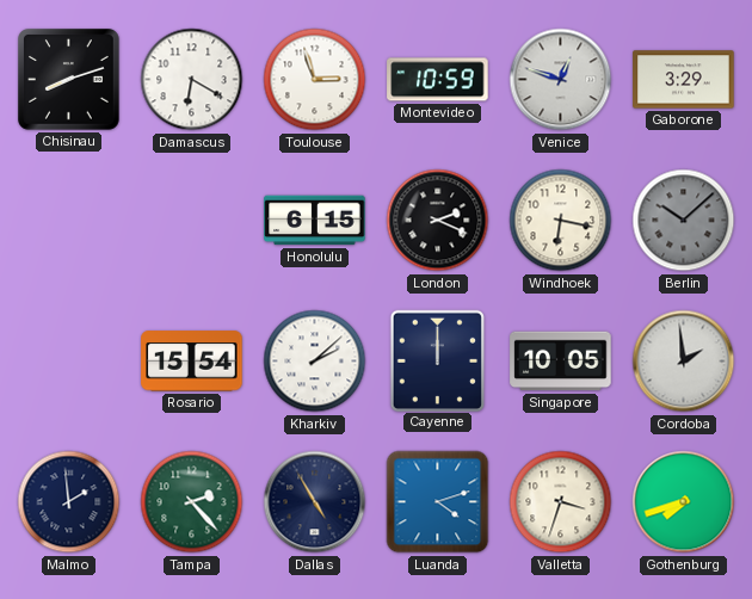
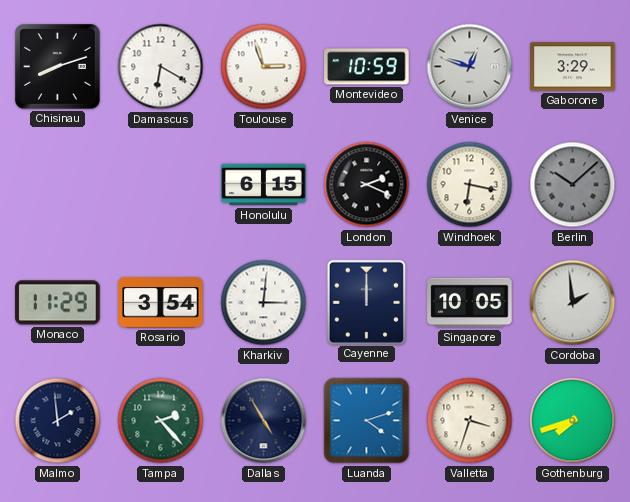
Monaco: none -> 11:29 (58, 303)
Rosario: 15:54 -> 3:54 (161, 303)
Kharkiv: 2:08 -> 3:01 (264, 303)
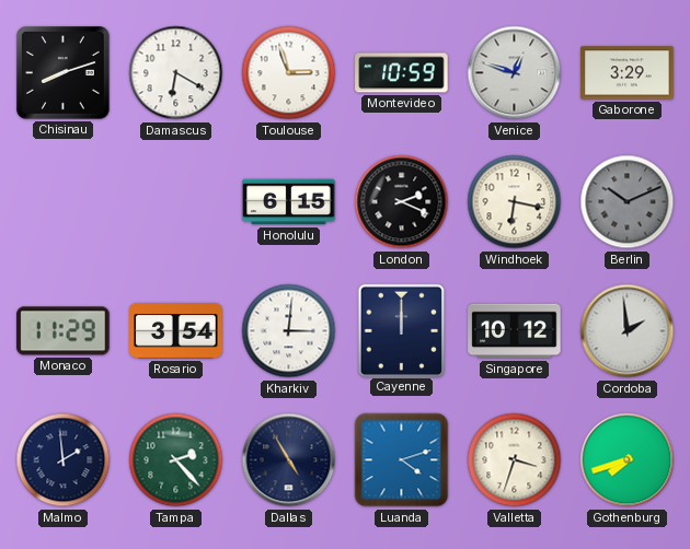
Berlin: 10:08 -> 10:11 (628, 202)
Singapore: 10:05 -> 10:12 (515, 331)
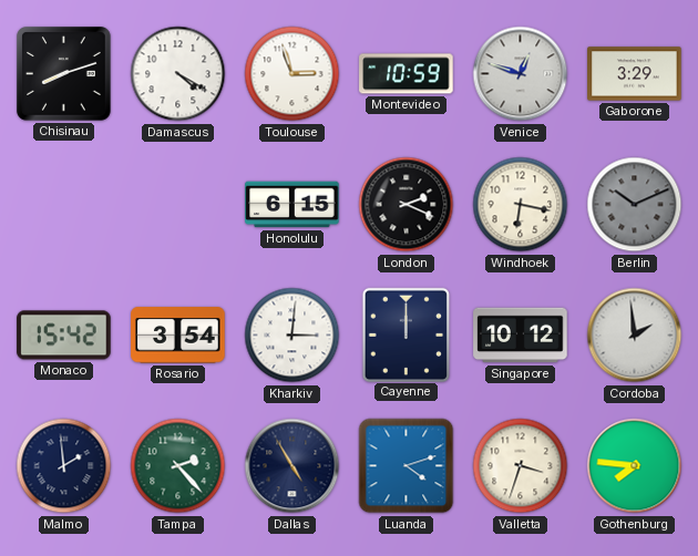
Damascus: 6:20 -> 4:20 (178, 74)
Monaco: 11:29 -> 15:42 (64, 336)
Gothenburg: 7:42 -> 7:46 (635, 466)
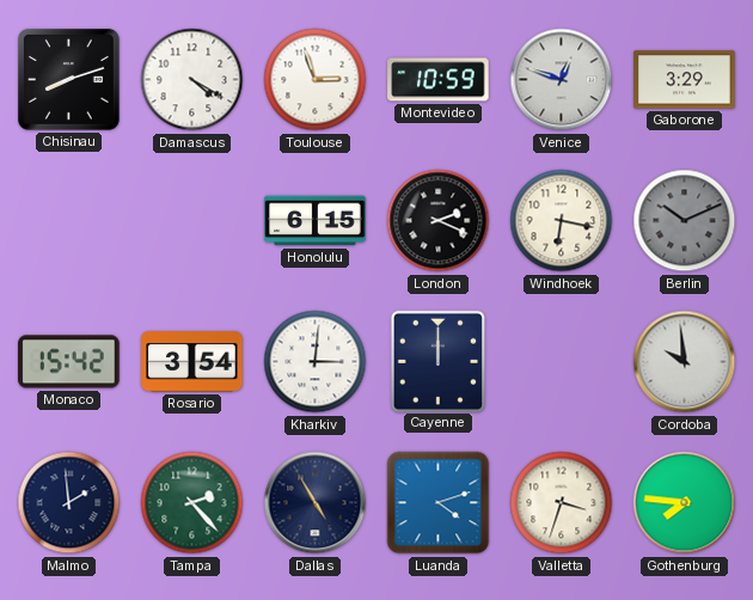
Singapore: 10:12 -> none (521, 336)
Cordoba: 1:59 -> 9:59 (685, 362)
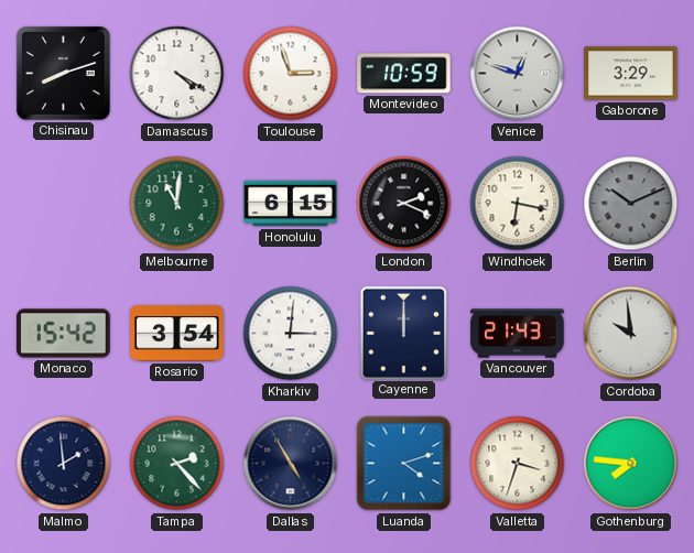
Melbourne: none -> 11:01 (177, 204)
Vancouver: none -> 21:43 (518, 334)
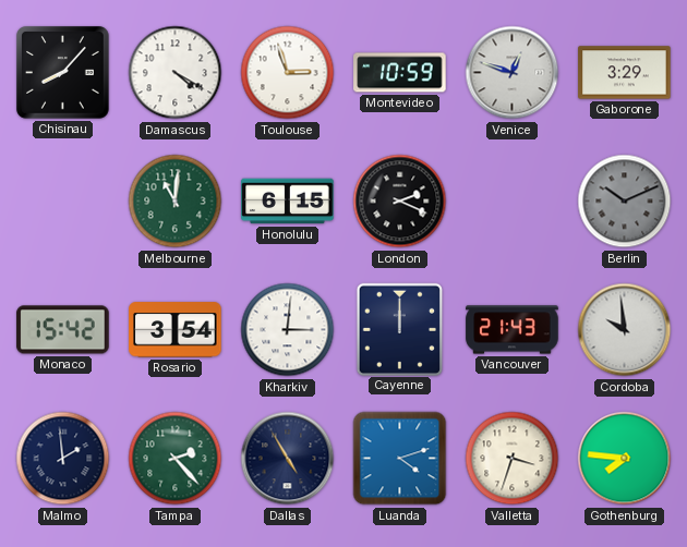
Chisinau: 8:12 -> 8:07 (63, 73)
Windhoek: 6:17 -> none (518, 204)
